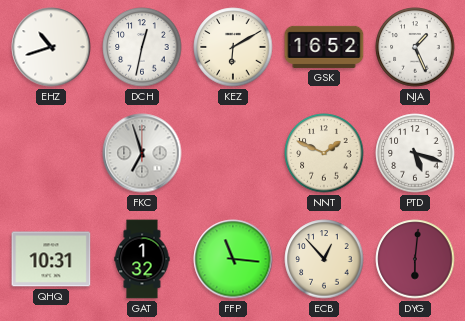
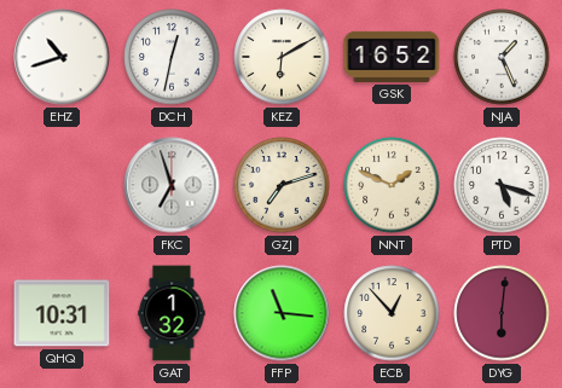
GZJ: none -> 7:12 (282, 185)
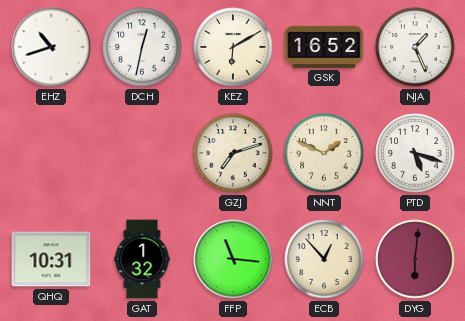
FKC: 6:57 -> none (172, 185)
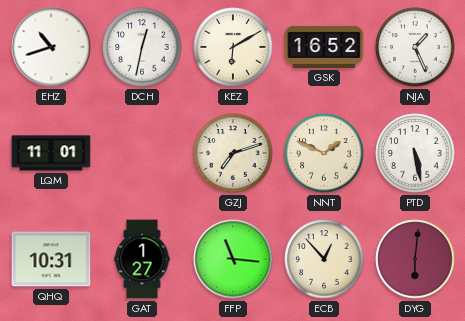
LQM: none -> 11:01 (51, 153)
PTD: 5:18 -> 5:28 (415, 153)
GAT: 1:32 -> 1:27 (142, 259)
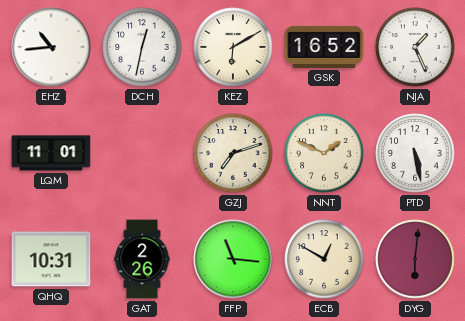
EHZ: 10:42 -> 10:44 (51, 47)
GAT: 1:27 -> 2:26 (142, 259)
ECB: 12:53 -> 12:50 (324, 259)
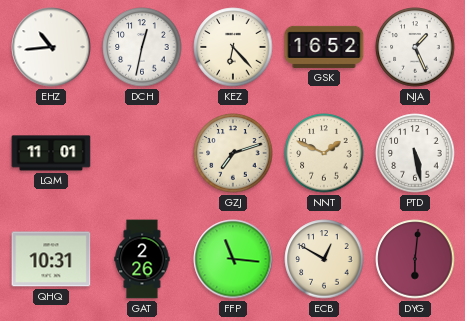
KEZ: 6:10 -> 6:23 (233, 47)
